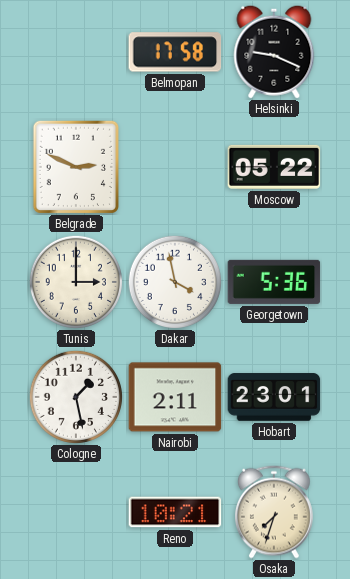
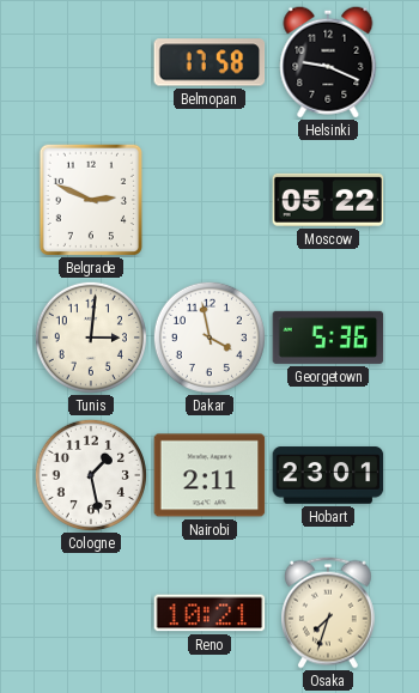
Tunis: 3:00 -> 3:01 (91, 338)
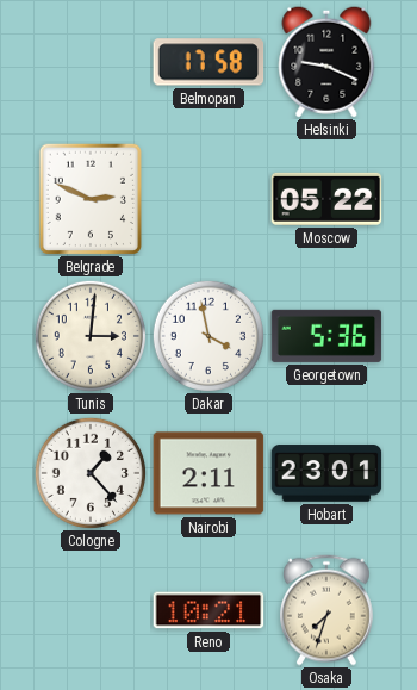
Cologne: 1:28 -> 1:23 (91, 473)
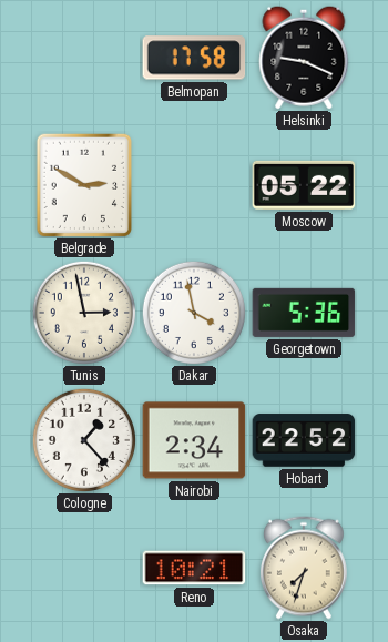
Belgrade: 2:49 -> 2:50 (83, 184)
Tunis: 3:01 -> 2:58 (84, 313)
Nairobi: 2:11 -> 2:34 (194, 440)
Hobart: 23:01 -> 22:52 (304, 440)
